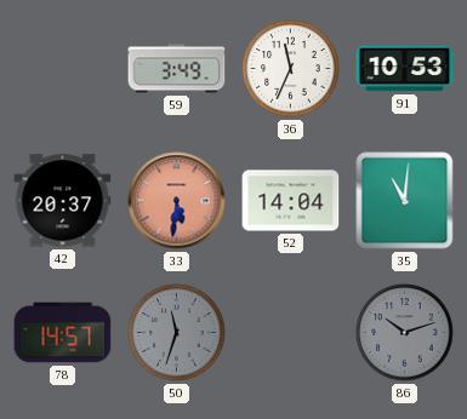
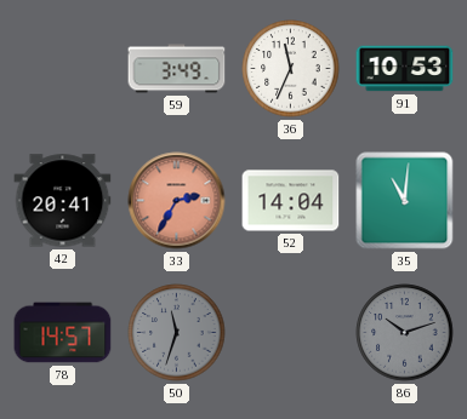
42: 20:37 -> 20:41 (63, 201)
33: 5:31 -> 2:35 (177, 201)
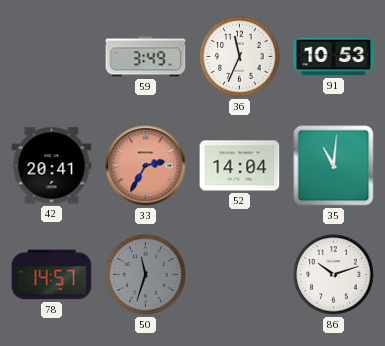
86 dial: grey -> white (334, 275)
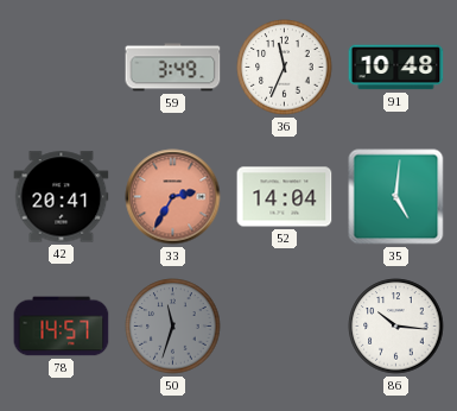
91: 10:53 -> 10:48 (396, 68)
35: 11:01 -> 5:01 (396, 197)
86: 10:12 -> 10:16 (396, 327)
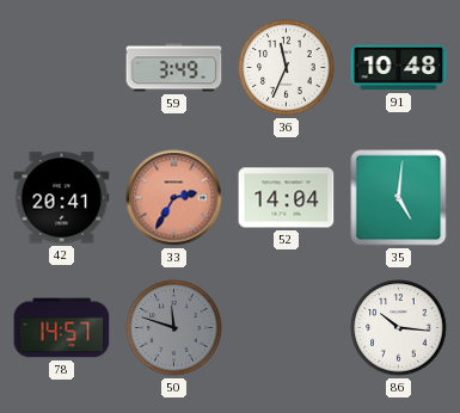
50: 11:33 -> 11:48 (174, 328)
